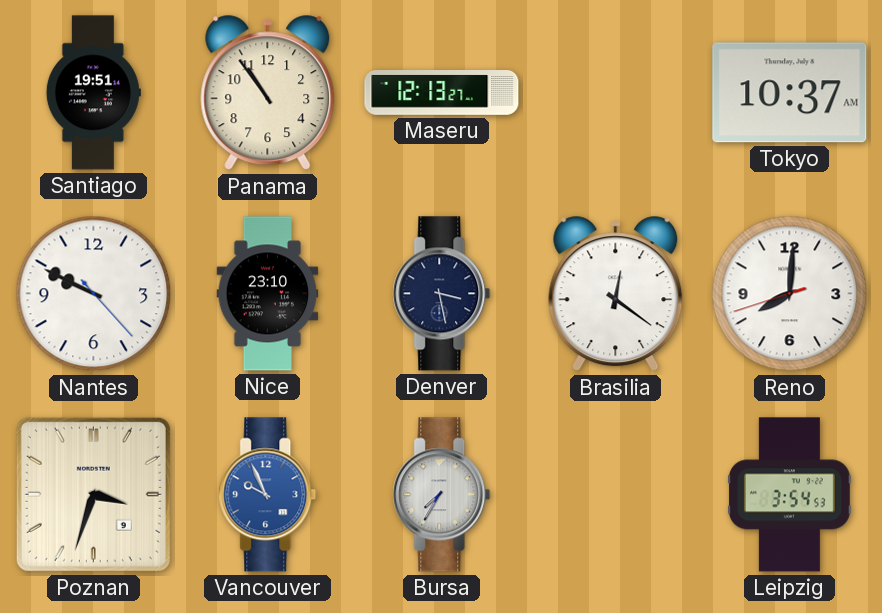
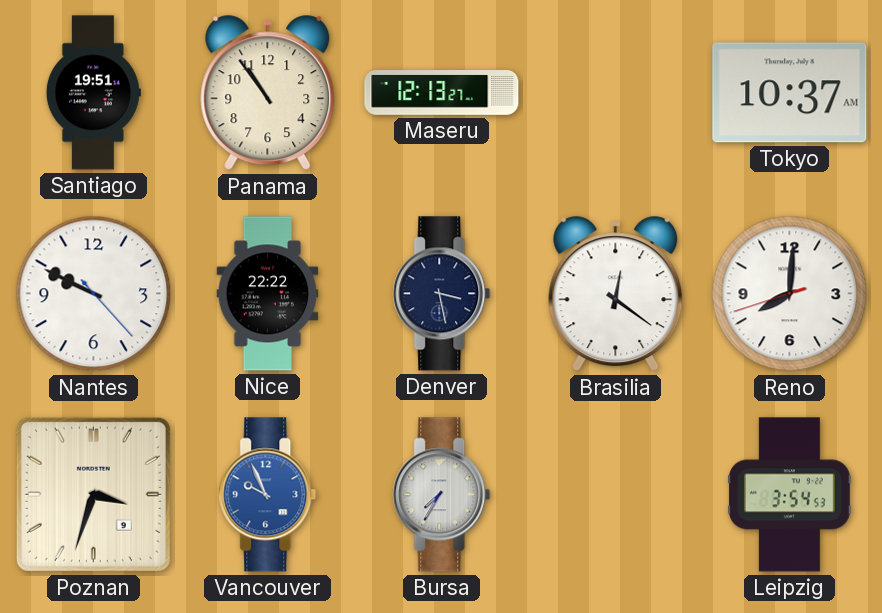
Nice: 23:10 -> 22:22 (268, 294)
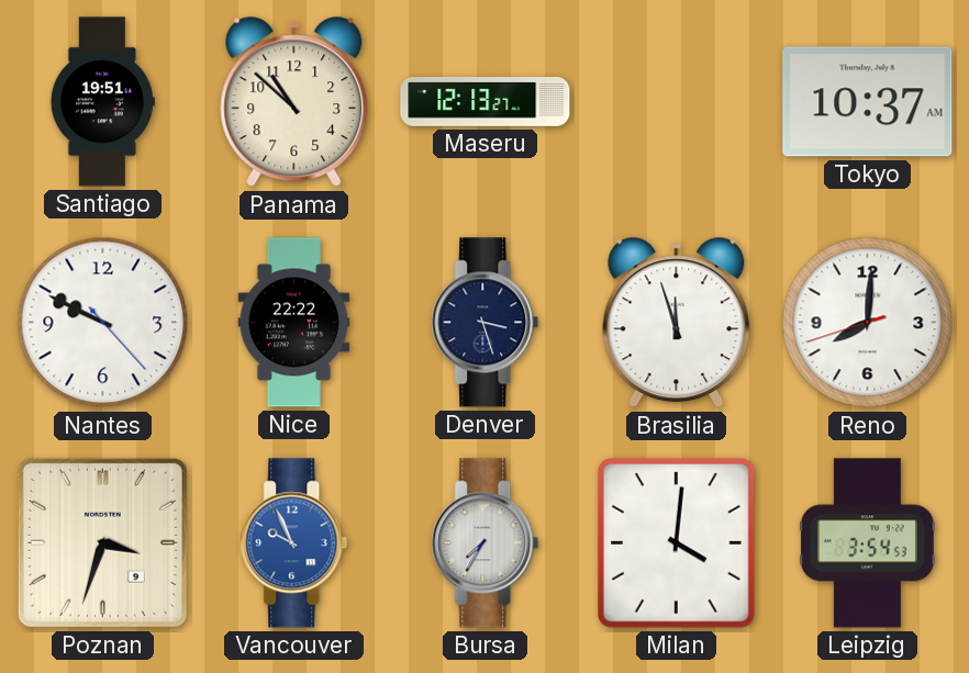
Panama: 10:54 -> 10:52 (294, 102)
Denver: 3:28 -> 3:27 (486, 323)
Brasilia: 12:21 -> 11:57 (677, 323)
Milan: none -> 4:01 (677, 543)
